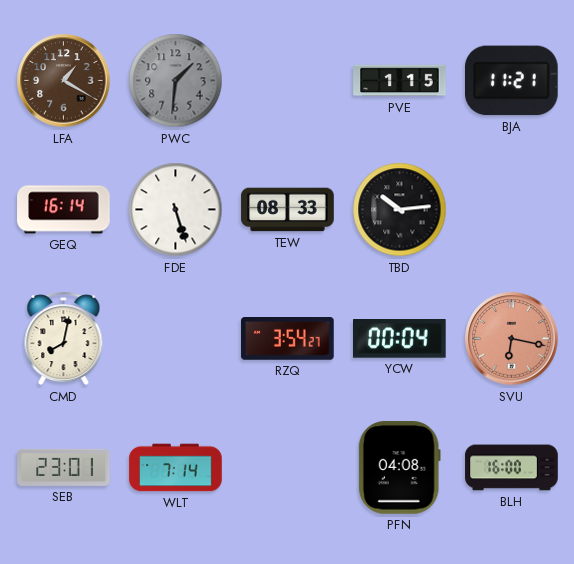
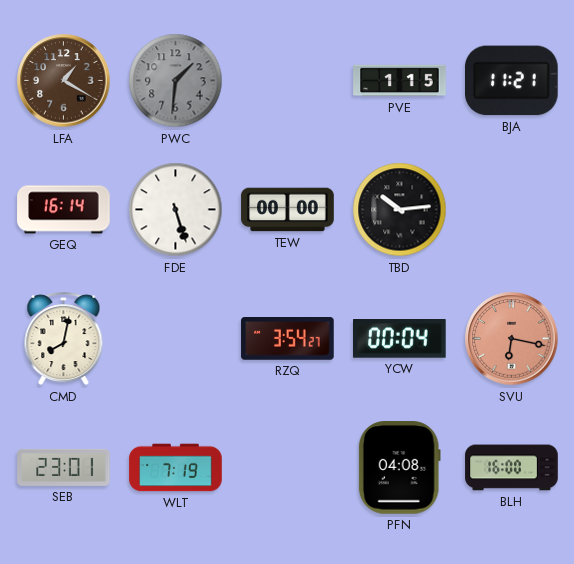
TEW: 08:33 -> 00:00 (288, 210)
WLT: 7:14 -> 7:19 (176, 468)
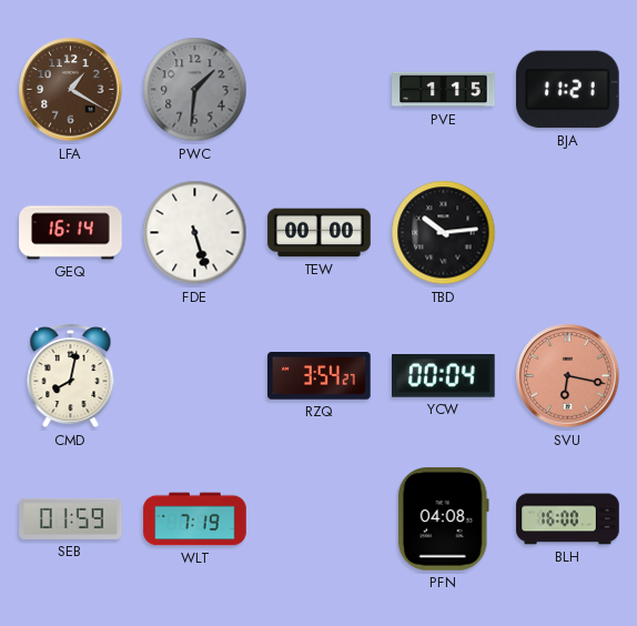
SEB: 23:01 -> 01:59 (71, 518)
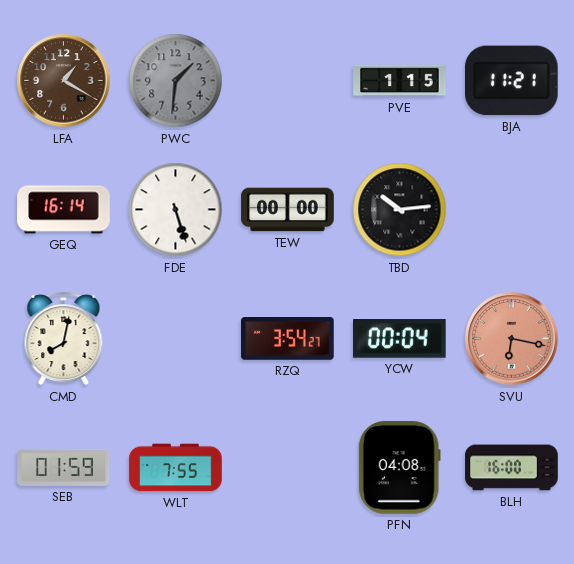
WLT: 7:19 -> 7:55 (176, 468)
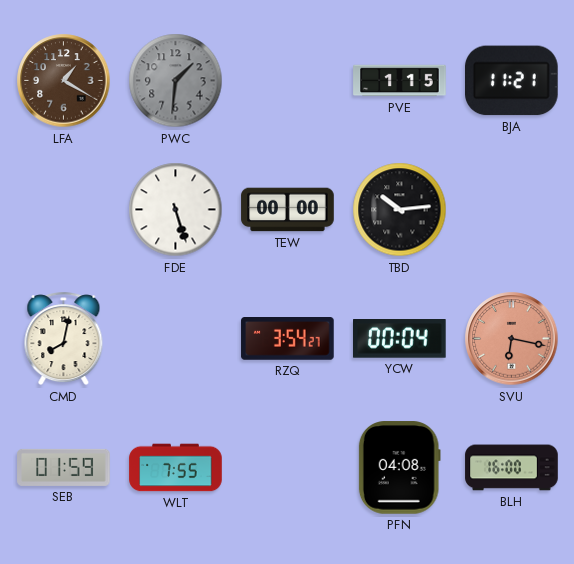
GEQ: 16:14 -> none (64, 210)
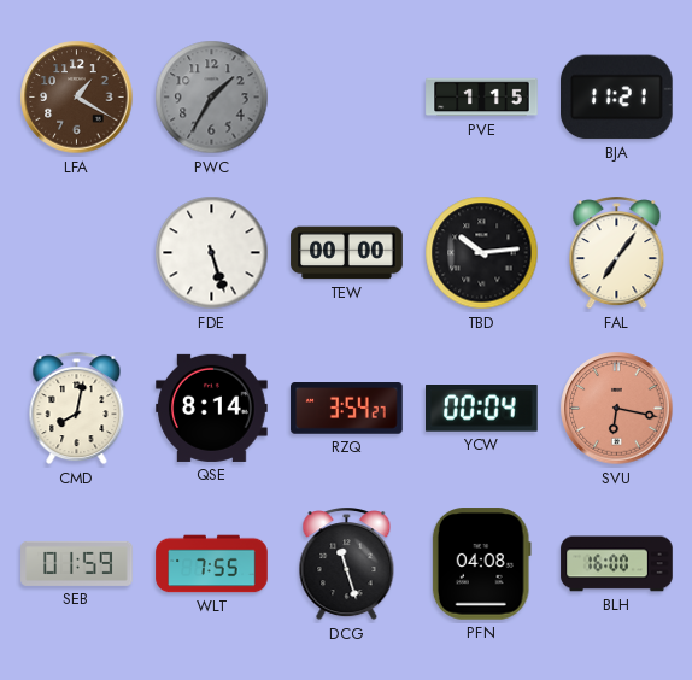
PWC: 1:31 -> 1:35 (212, 98)
FAL: none -> 7:06 (617, 253)
QSE: none -> 8:14 (212, 408)
DCG: none -> 11:27 (347, 564)
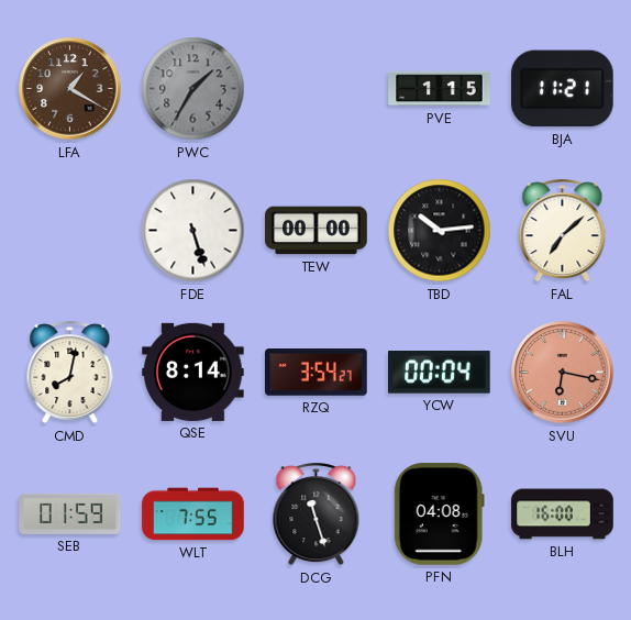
FAL: 7:06 -> 7:08 (563, 231)
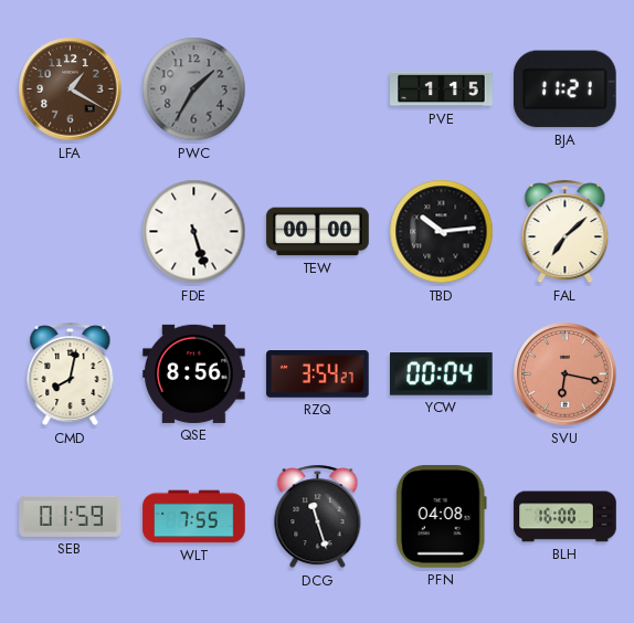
QSE: 8:14 -> 8:56 (194, 373)
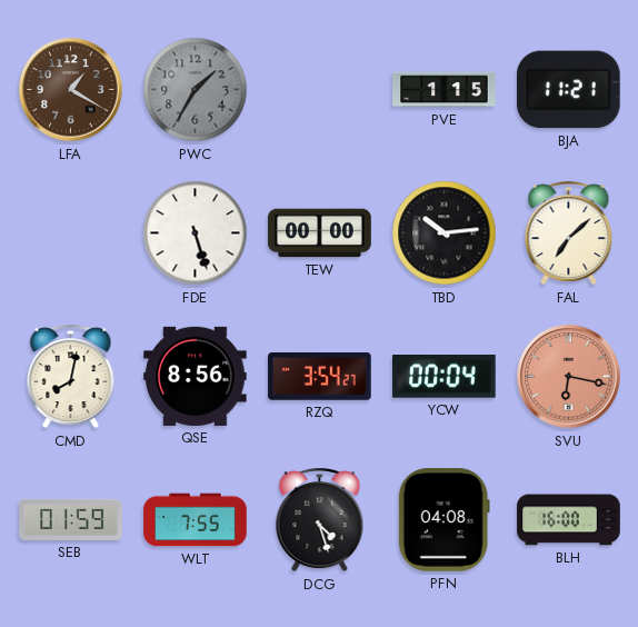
DCG: 11:27 -> 4:27 (320, 520)
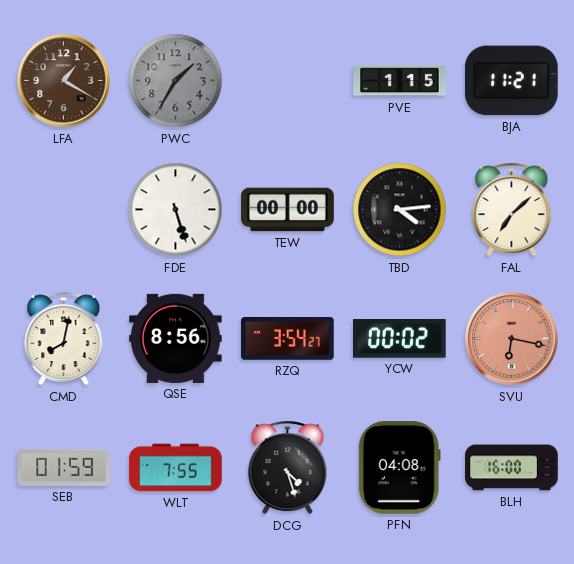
TBD: 10:14 -> 4:14 (400, 210)
YCW: 00:04 -> 00:02 (400, 339)
